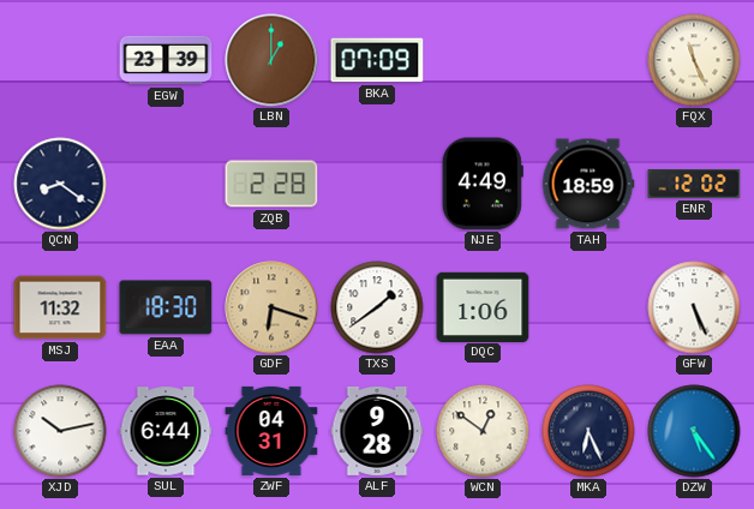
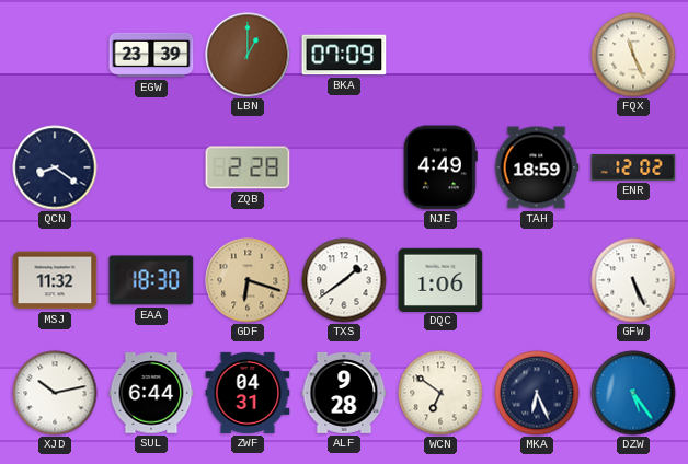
WCN: 12:51 -> 6:51 (440, 393)
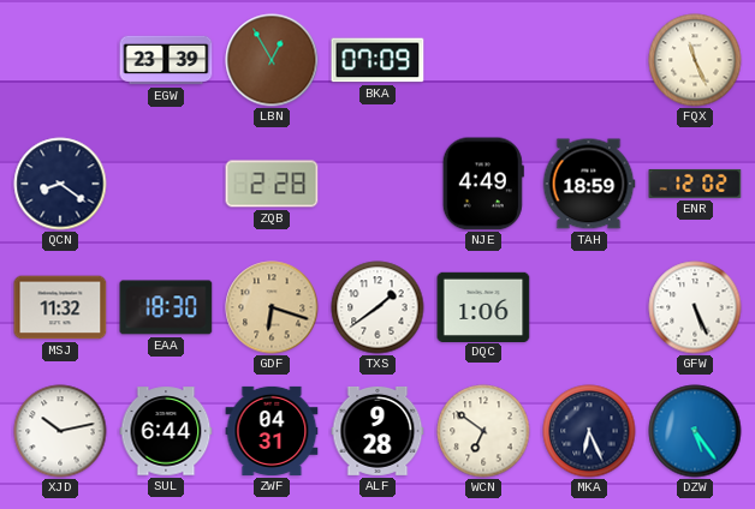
LBN: 1:00 -> 12:55 (272, 60)
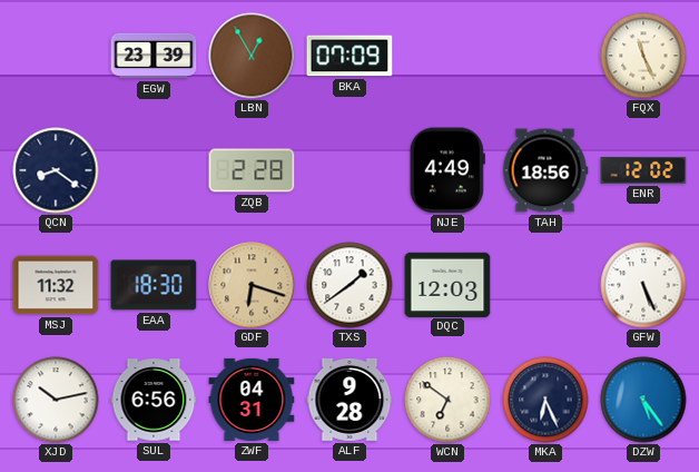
TAH: 18:59 -> 18:56 (545, 170)
DQC: 1:06 -> 12:03 (447, 284)
SUL: 6:44 -> 6:56 (154, 400)
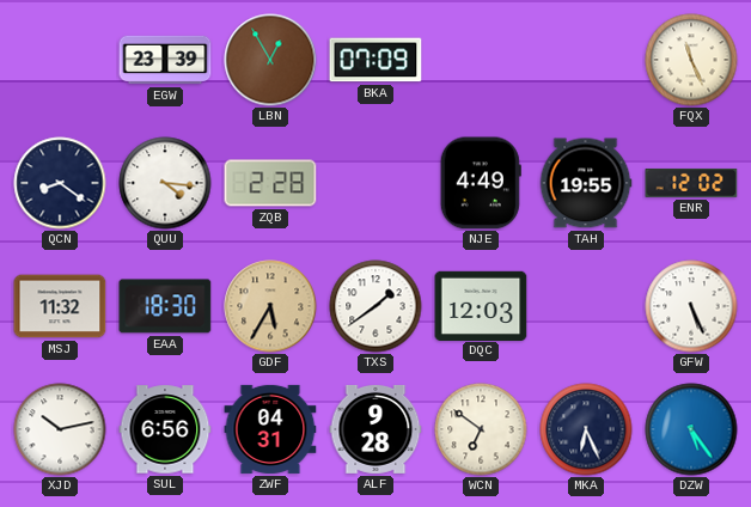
QUU: none -> 4:16 (165, 183)
TAH: 18:56 -> 19:55 (586, 183)
GDF: 6:18 -> 5:35 (270, 306)
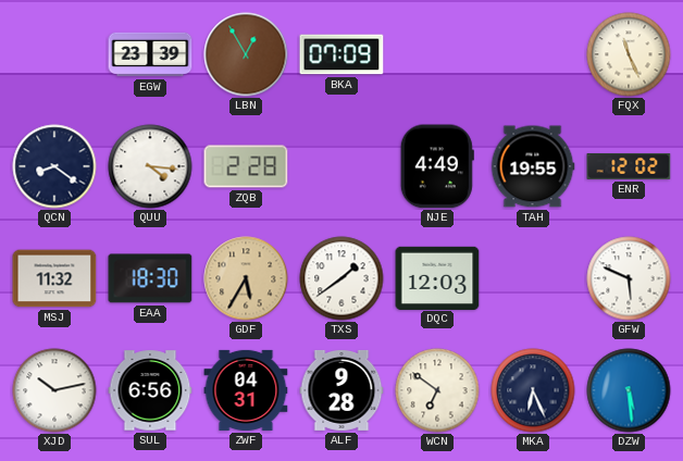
GFW: 5:26 -> 5:49 (629, 278)
DZW: 5:24 -> 5:29 (629, 390)
